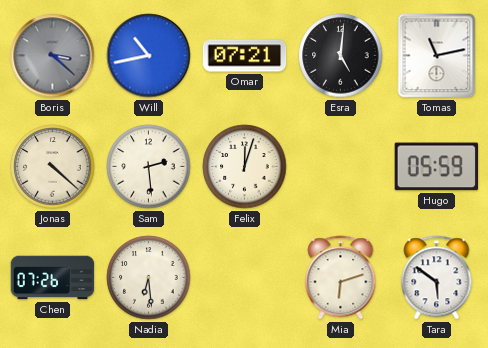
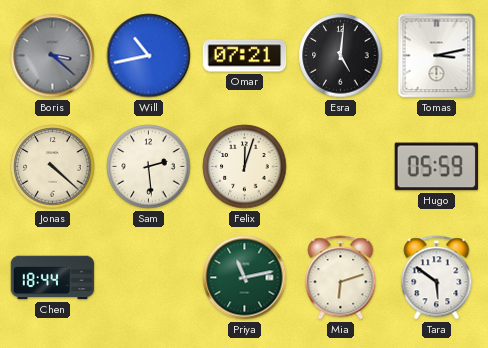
Tomas: 11:13 -> 3:13 (437, 56)
Chen: 07:26 -> 18:44 (53, 278)
Nadia: 6:29 -> none (149, 278)
Priya: none -> 11:13 (245, 278)
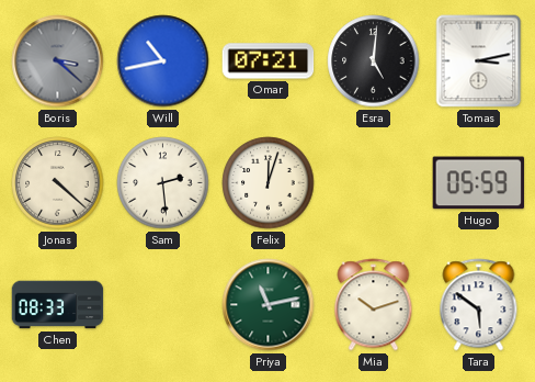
Chen: 18:44 -> 08:33 (58, 305)
Mia: 6:12 -> 10:12 (374, 305)
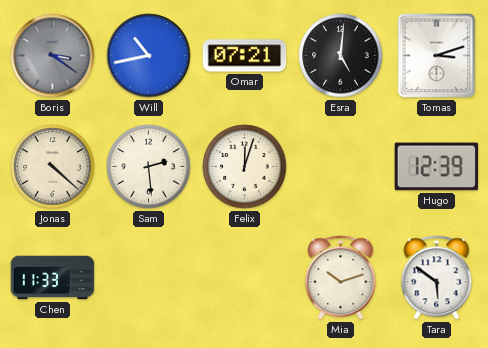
Boris: 3:22 -> 3:21 (53, 56)
Tomas: 3:13 -> 3:12 (437, 56)
Hugo: 05:59 -> 12:39 (437, 167)
Chen: 08:33 -> 11:33 (53, 278)
Priya: 11:13 -> none (269, 305)
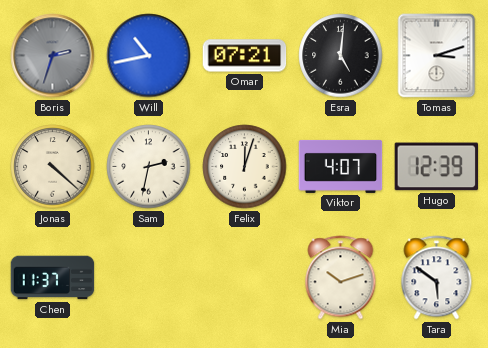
Boris: 3:21 -> 2:33 (53, 56)
Sam: 2:29 -> 2:32 (149, 167)
Viktor: none -> 4:07 (341, 166)
Chen: 11:33 -> 11:37 (53, 278)
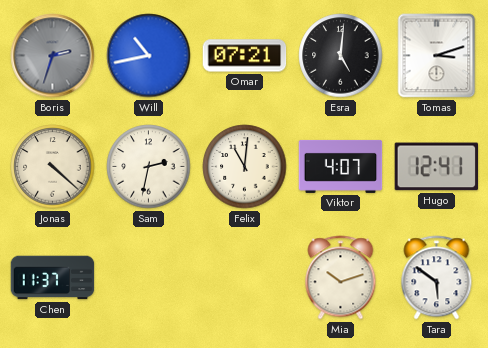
Felix: 12:03 -> 11:01 (245, 167)
Hugo: 12:39 -> 12:41 (437, 167)
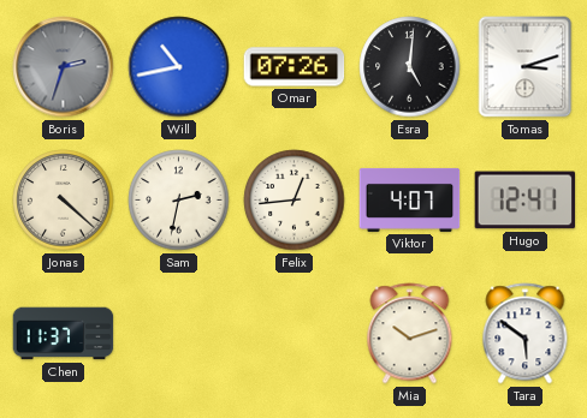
Omar: 07:21 -> 07:26 (295, 67)
Felix: 11:01 -> 12:44 (295, 201)
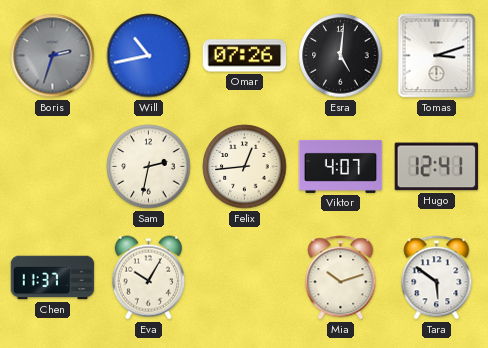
Jonas: 4:22 -> none (64, 201)
Eva: none -> 10:05 (148, 278)
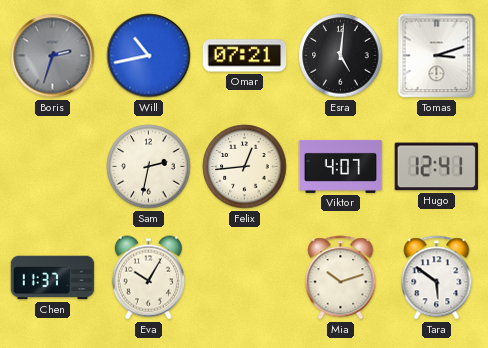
Omar: 07:26 -> 07:21 (245, 56)
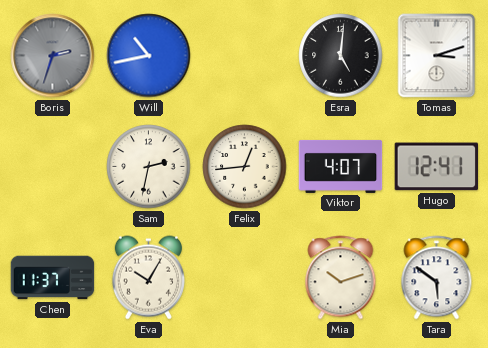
Omar: 07:21 -> none (245, 56)
